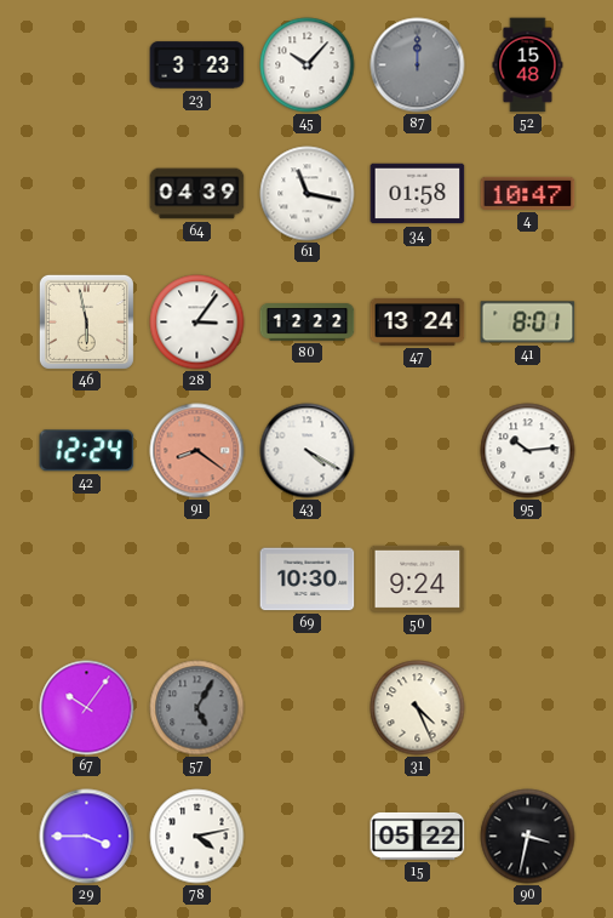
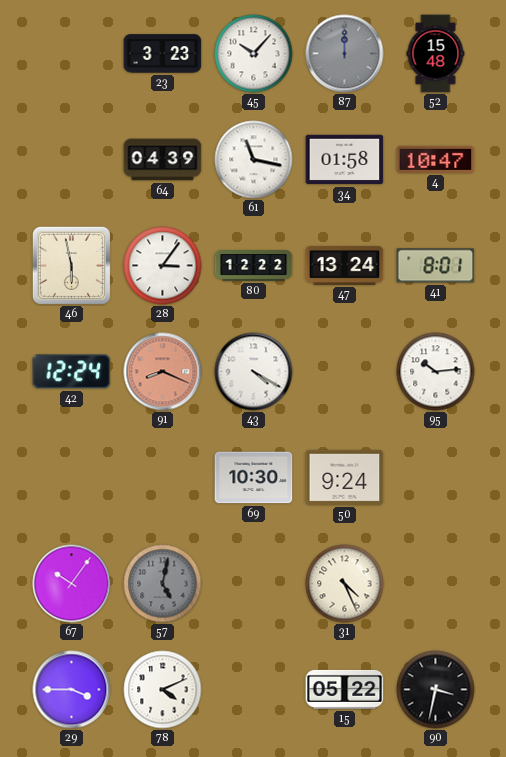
91: 8:21 -> 8:19 (163, 372)
57: 5:05 -> 5:02 (163, 584)
78: 4:13 -> 4:11 (163, 690)
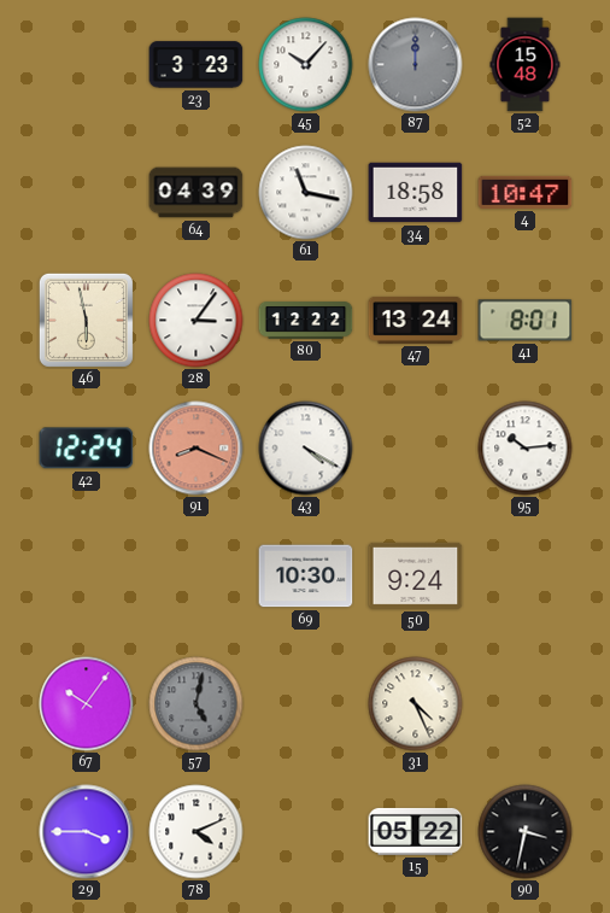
34: 01:58 -> 18:58 (416, 193)
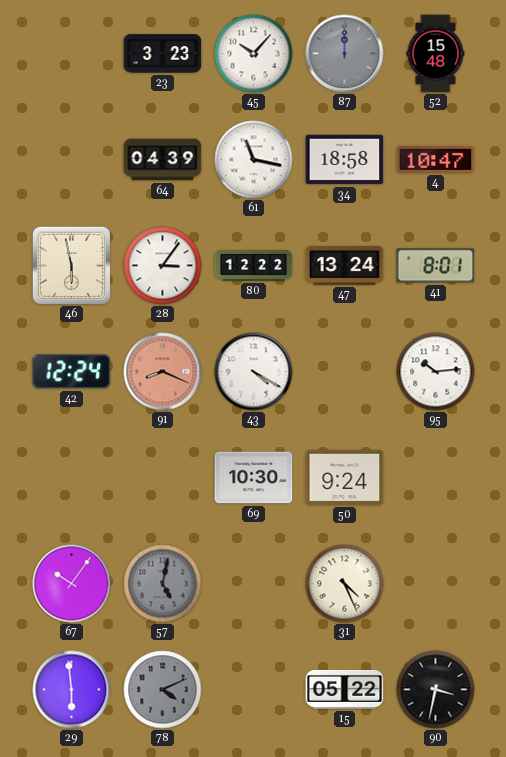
29: 3:45 -> 5:59 (72, 690)
78 dial: white -> grey (163, 690)
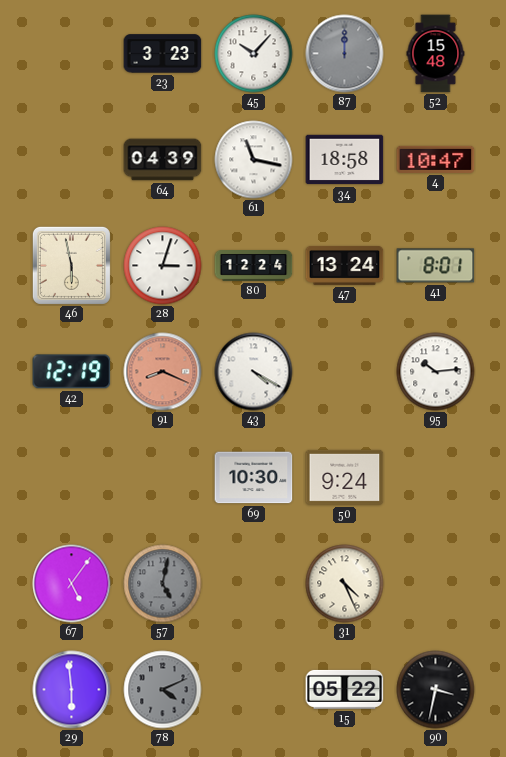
28: 3:06 -> 3:03 (163, 266)
80: 12:22 -> 12:24 (254, 266)
42: 12:24 -> 12:19 (72, 372)
67: 10:06 -> 5:06 (72, 584)
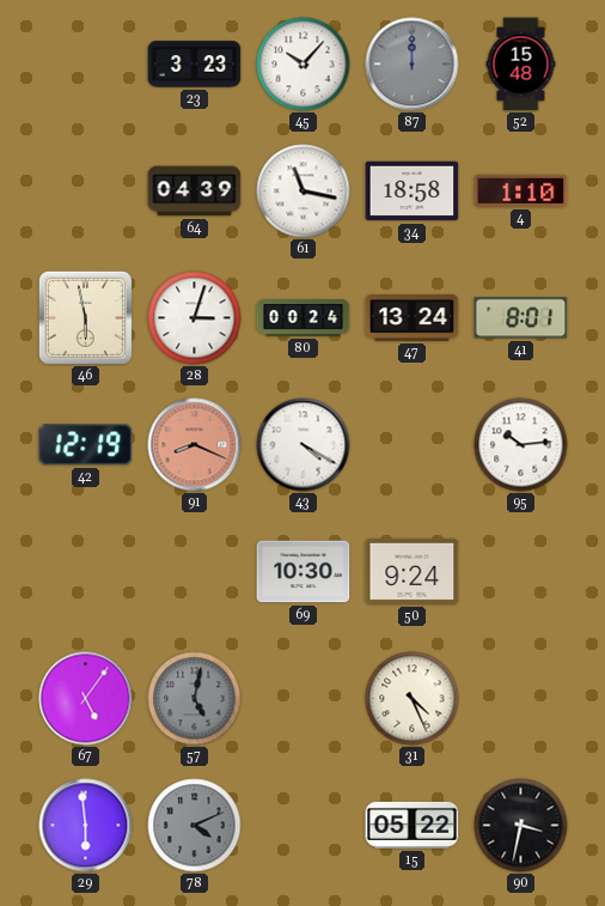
4: 10:47 -> 1:10 (521, 190)
80: 12:24 -> 00:24 (304, 318)
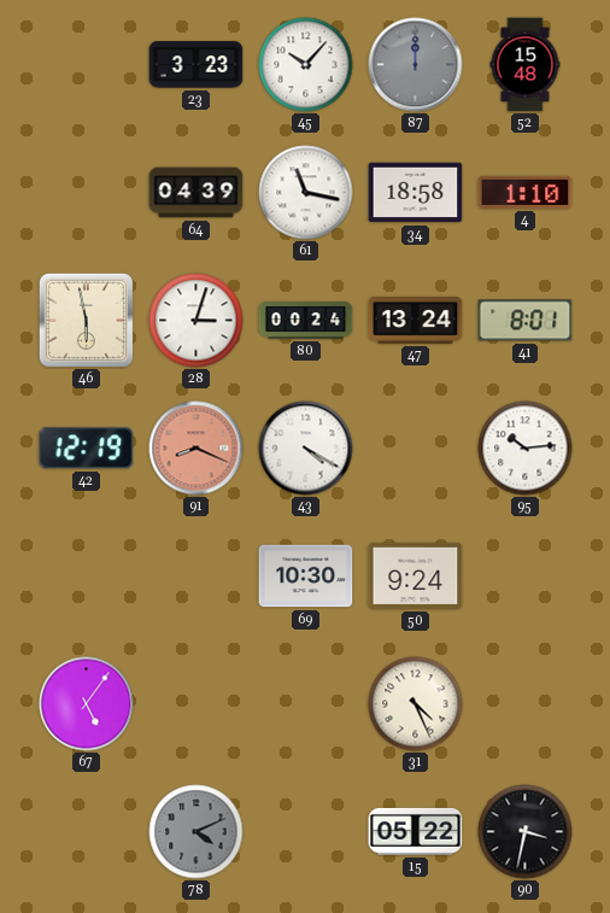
57: 5:02 -> none (195, 699)
29: 5:59 -> none (86, 826)
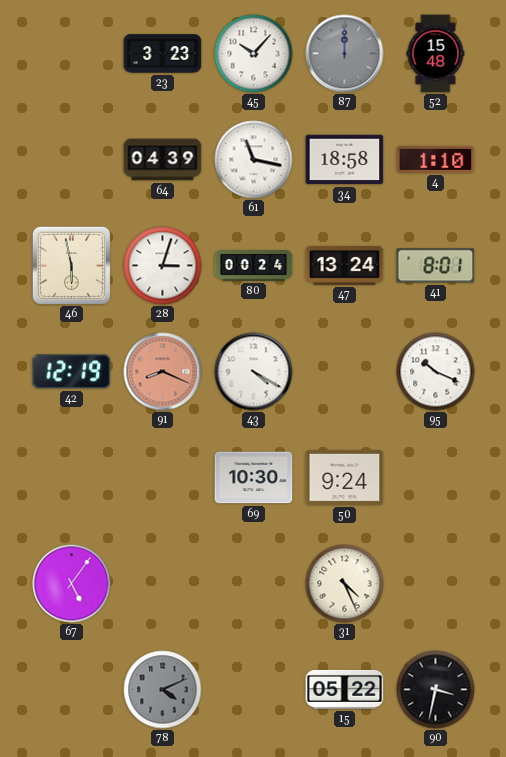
95: 10:14 -> 10:19 (436, 372)
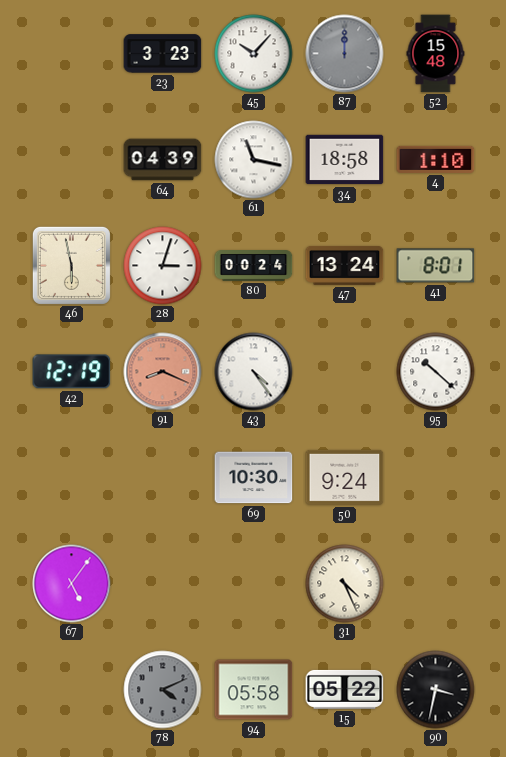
43: 4:20 -> 4:24 (254, 372)
95: 10:19 -> 10:22 (436, 372)
94: none -> 05:58 (254, 690)
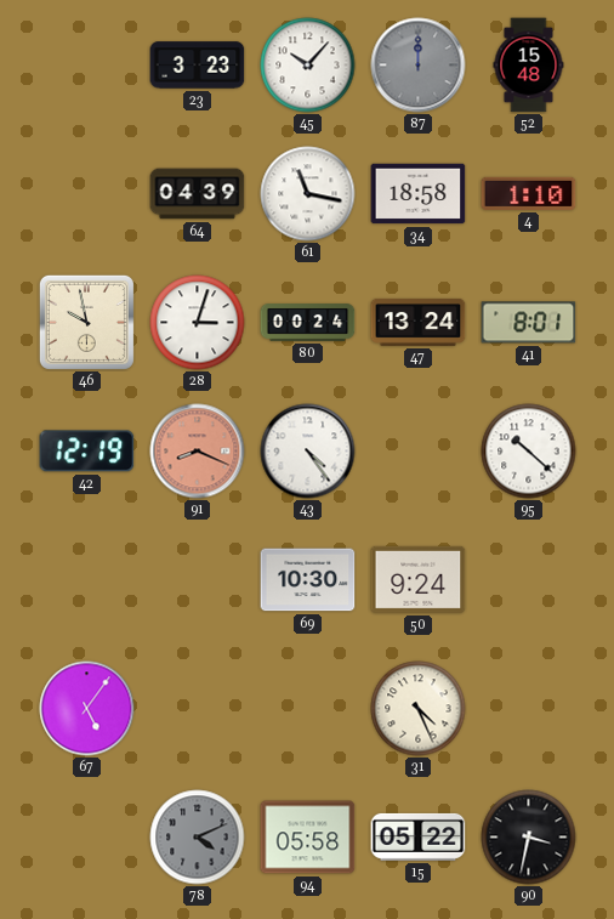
46: 5:58 -> 9:58 (86, 322)
